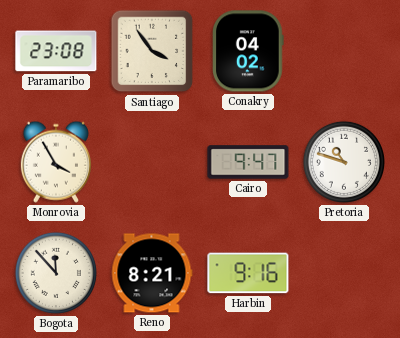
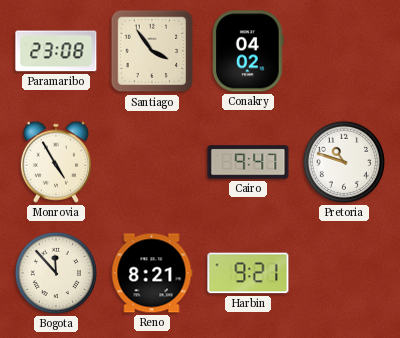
Monrovia: 3:55 -> 4:55 (56, 162)
Harbin: 9:16 -> 9:21 (248, 273)
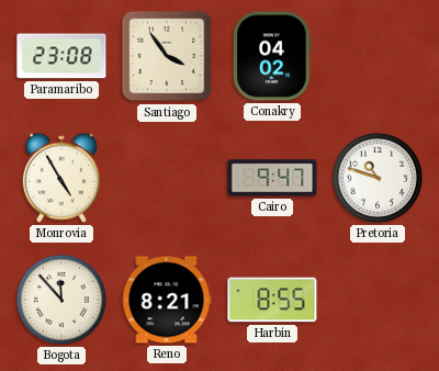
Harbin: 9:21 -> 8:55 (272, 300)
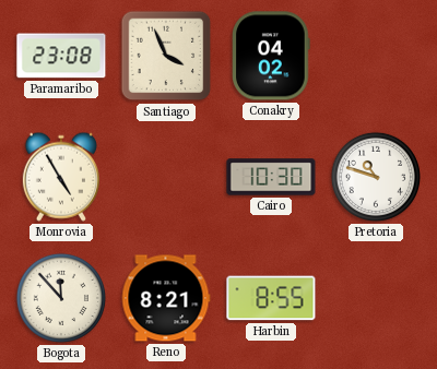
Santiago: 3:54 -> 3:56 (166, 56)
Cairo: 9:47 -> 10:30 (271, 177)
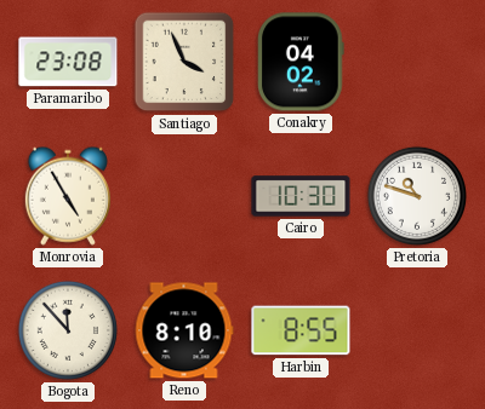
Reno: 8:21 -> 8:10 (184, 330)
